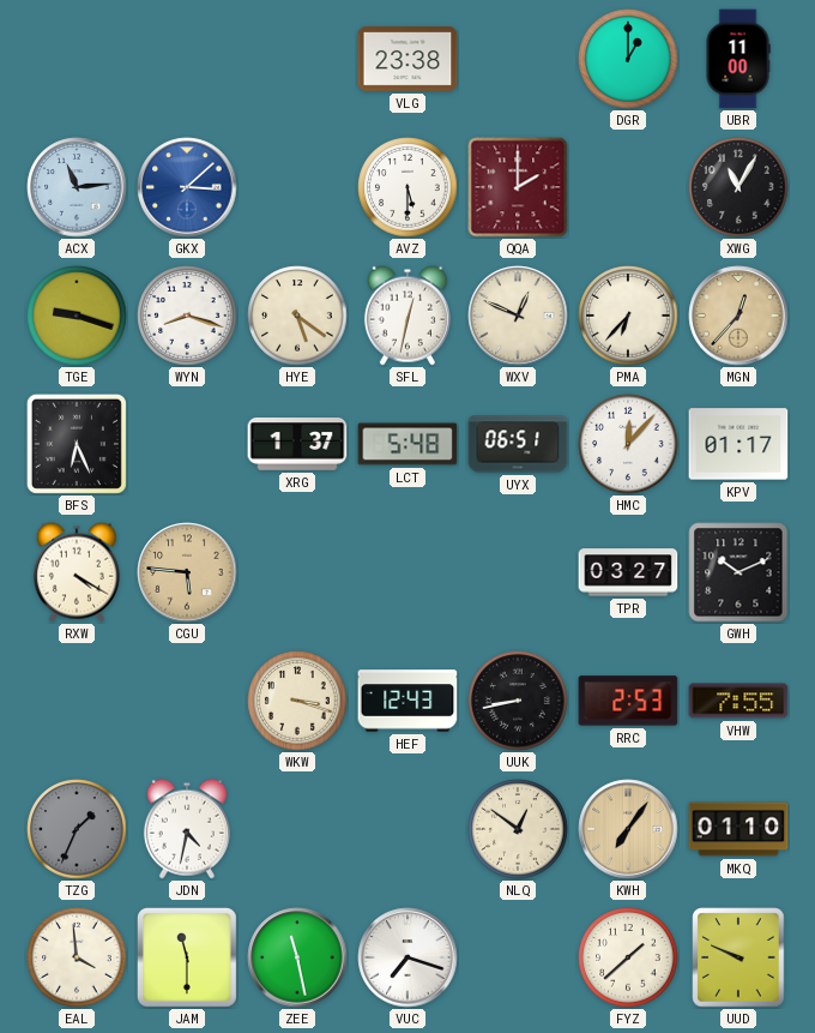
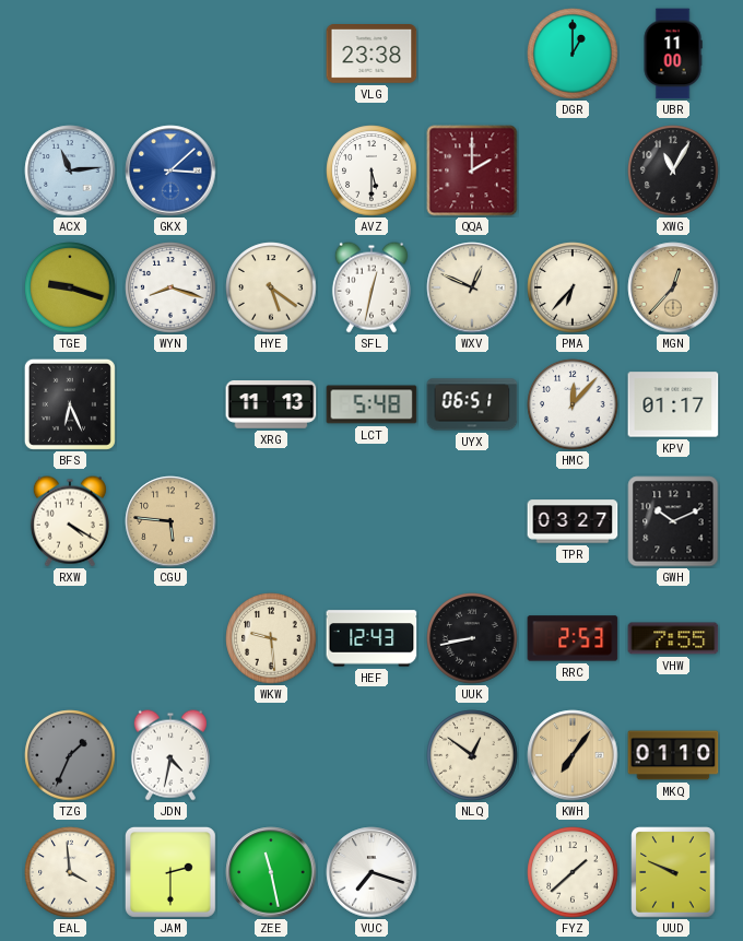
XRG: 1:37 -> 11:13 (271, 405)
WKW: 3:18 -> 9:29 (271, 638)
JAM: 11:30 -> 2:30 (170, 872)
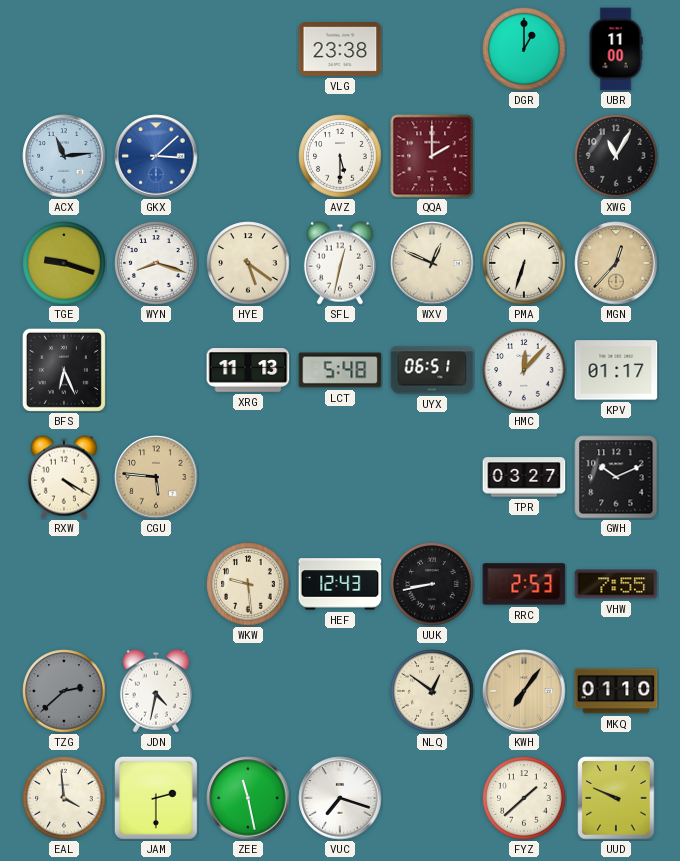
PMA: 6:37 -> 6:33 (524, 263)
TZG: 1:34 -> 2:38 (64, 691)
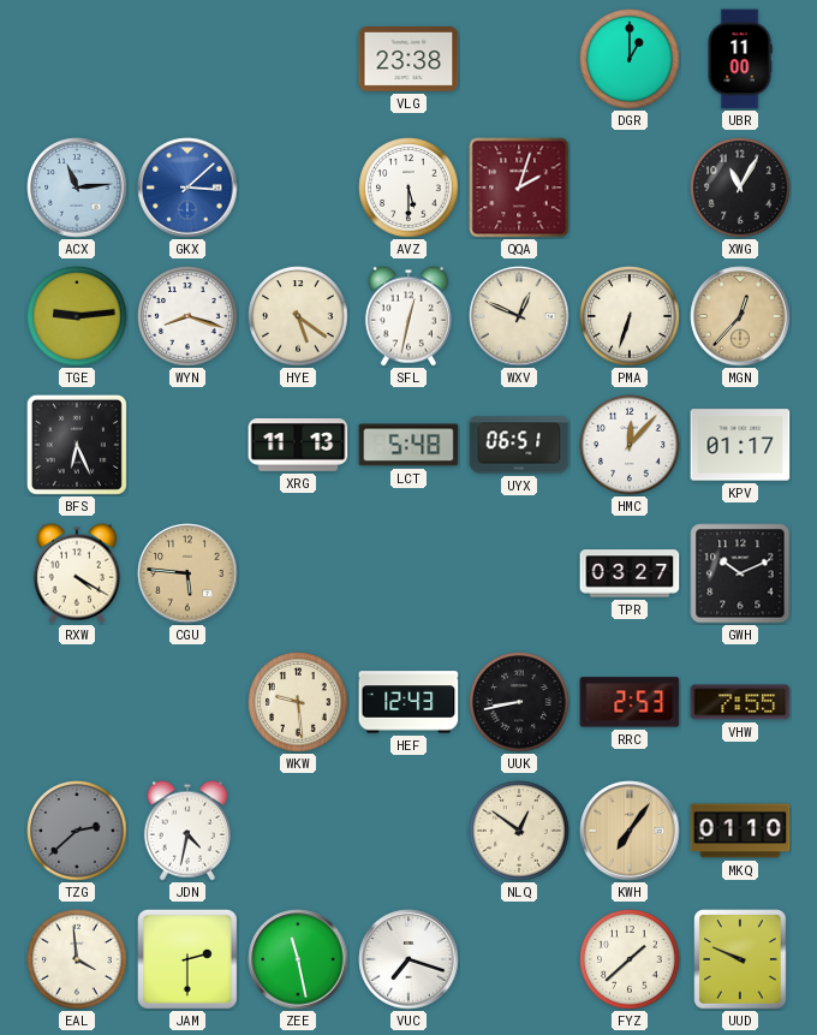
QQA: 2:00 -> 2:03 (519, 188)
TGE: 9:18 -> 9:14 (77, 316)
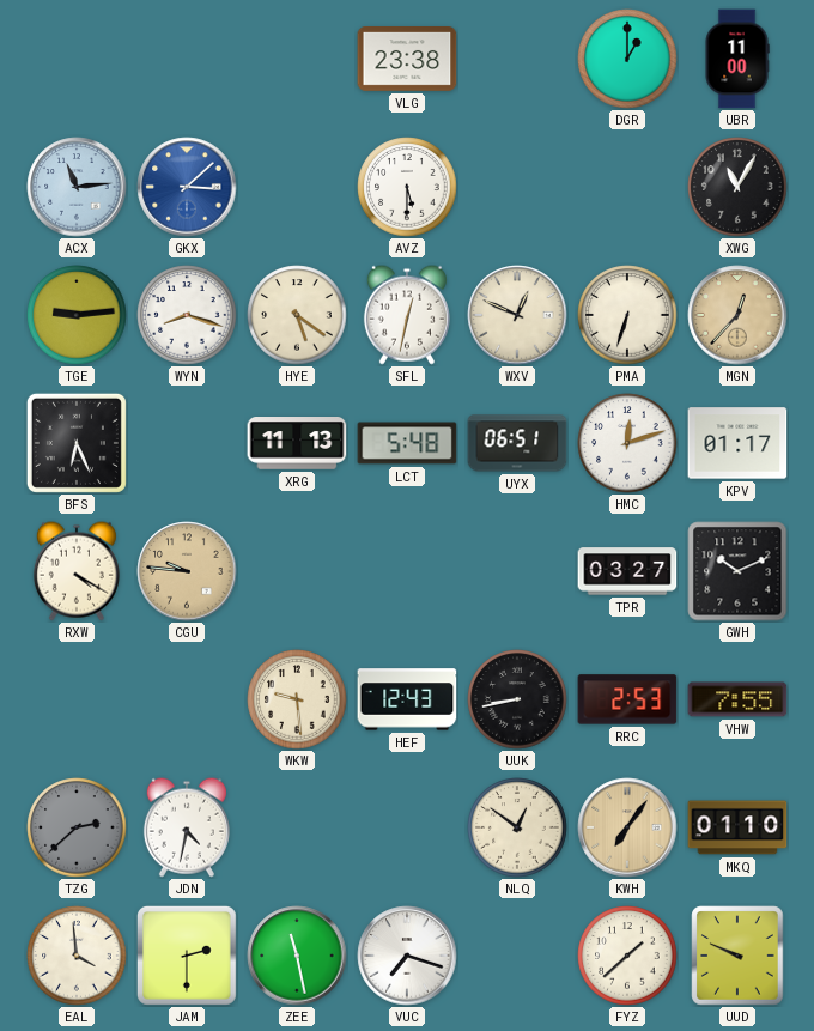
QQA: 2:03 -> none (519, 188)
HMC: 12:07 -> 12:12 (627, 443)
CGU: 5:46 -> 9:46 (187, 571)
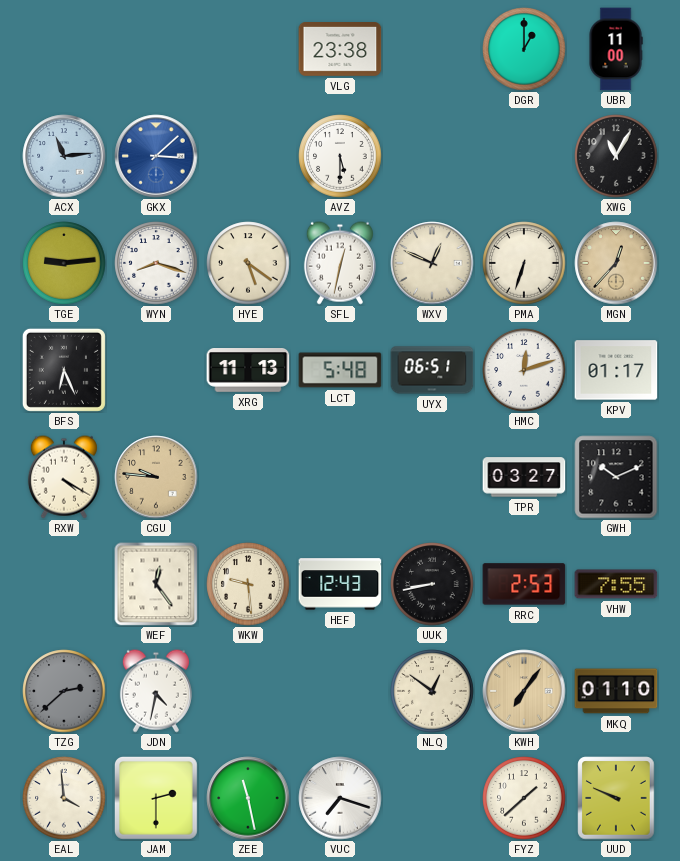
WEF: none -> 12:24 (156, 584)
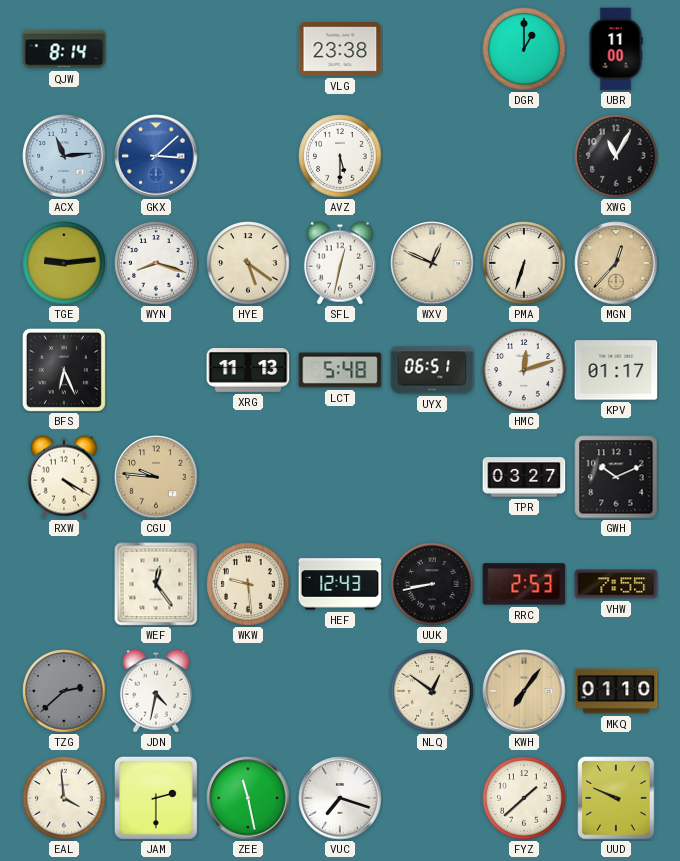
QJW: none -> 8:14 (64, 49)
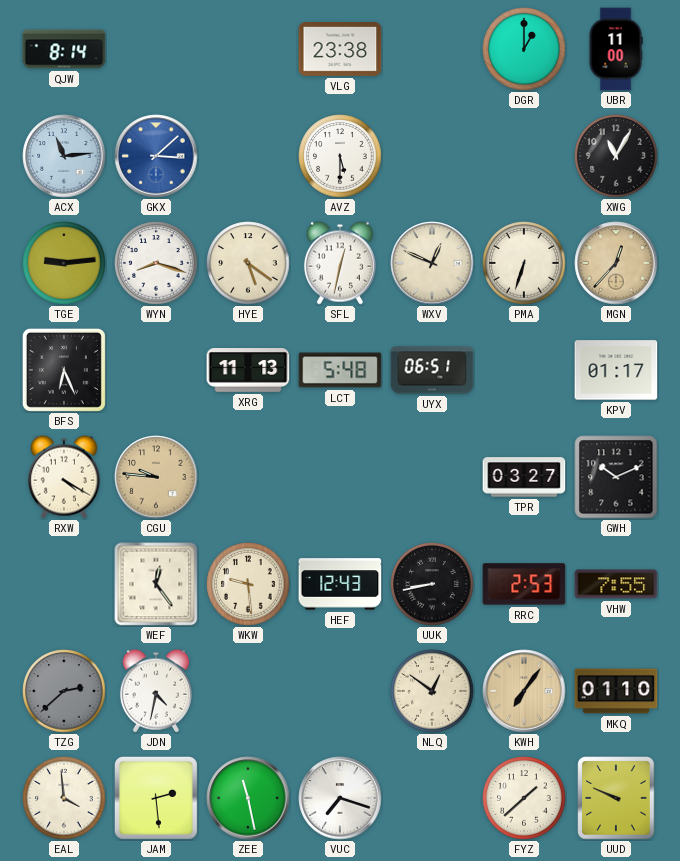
HMC: 12:12 -> none (524, 370)
JAM: 2:30 -> 2:29 (156, 798)
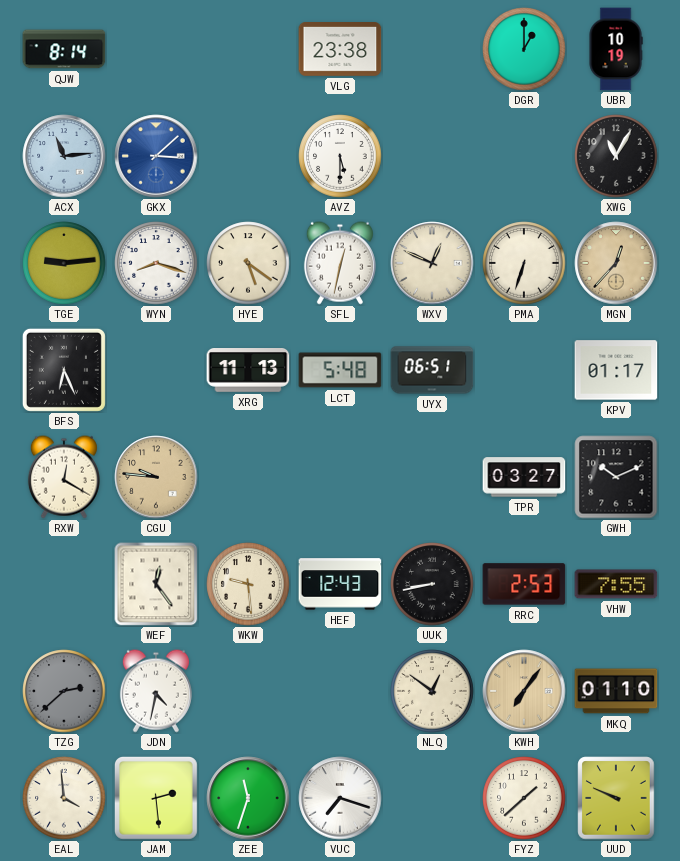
UBR: 11:00 -> 10:19 (616, 49)
RXW: 4:20 -> 12:20 (64, 477)
ZEE: 11:28 -> 11:33 (248, 798)
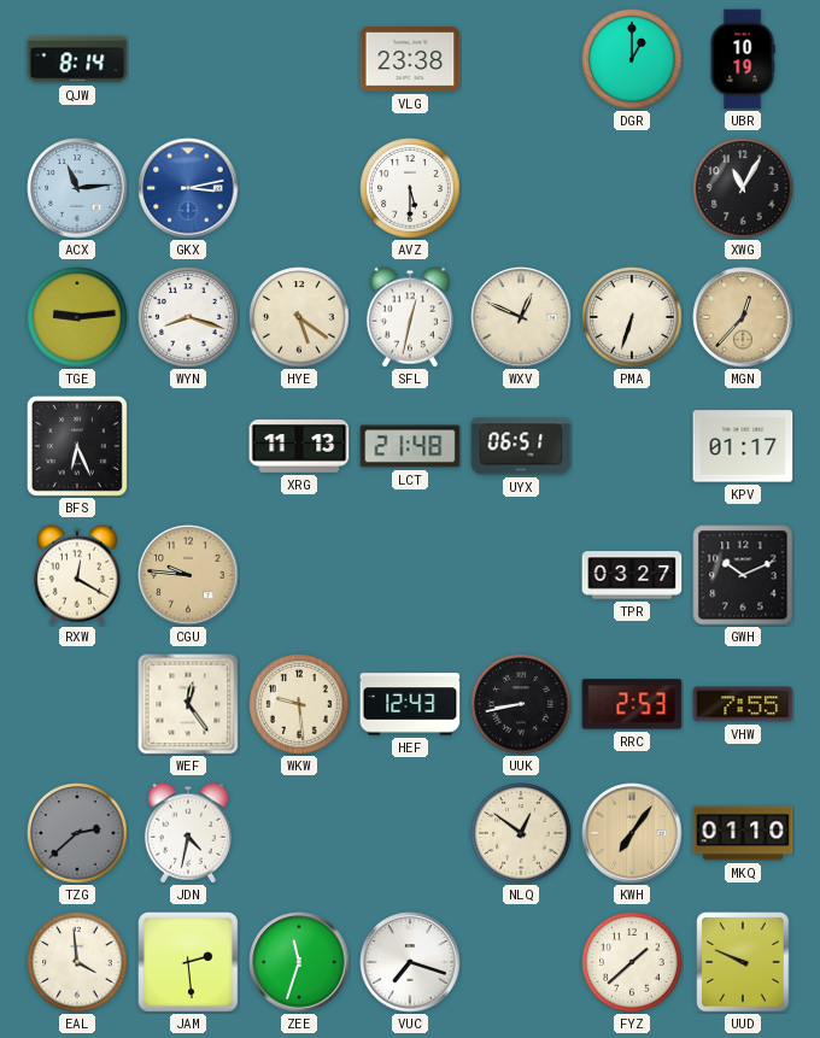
GKX: 3:08 -> 3:13 (188, 188)
LCT: 5:48 -> 21:48 (410, 446)
